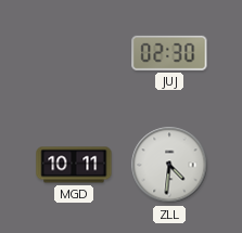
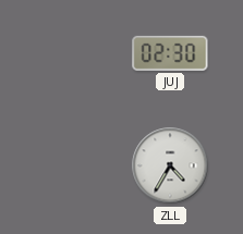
MGD: 10:11 -> none (74, 165)
ZLL: 4:31 -> 4:35 (170, 165)
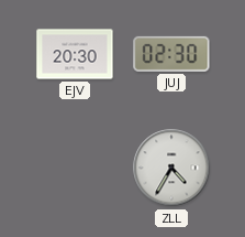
EJV: none -> 20:30 (75, 54)
